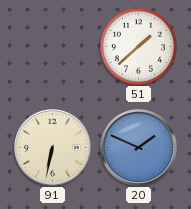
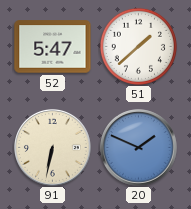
52: none -> 5:47 (53, 47)
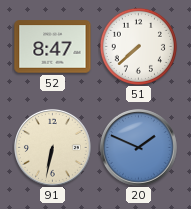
52: 5:47 -> 8:47 (53, 47)
51: 1:38 -> 7:38 (138, 46)
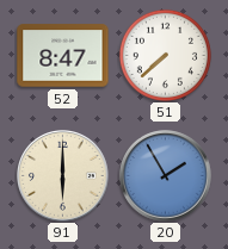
91: 6:32 -> 6:00 (63, 176)
20: 1:49 -> 1:55 (166, 176)
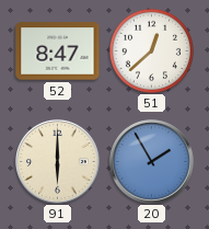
51: 7:38 -> 12:38 (151, 50)
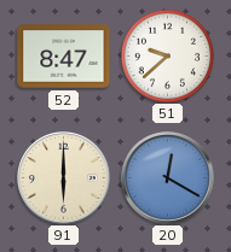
51: 12:38 -> 9:38 (167, 55)
20: 1:55 -> 12:20 (168, 178)
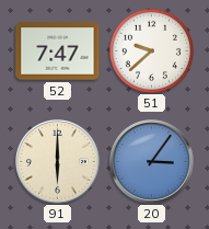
52: 8:47 -> 7:47 (58, 51)
20: 12:20 -> 3:06 (152, 162)
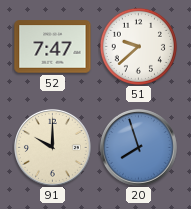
91: 6:00 -> 10:00 (53, 148)
20: 3:06 -> 7:57 (139, 148)
